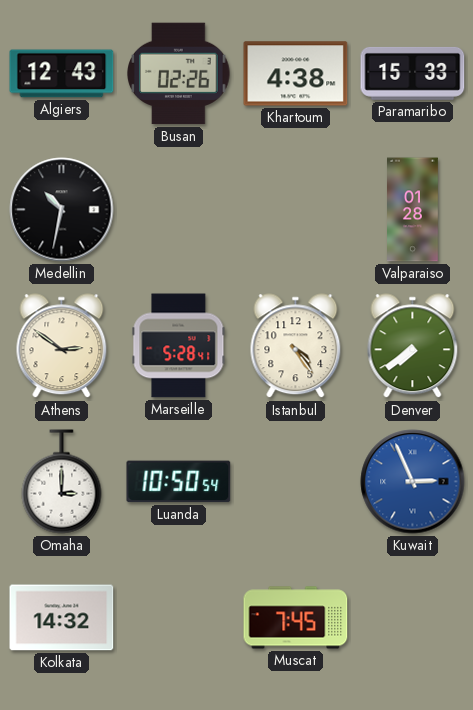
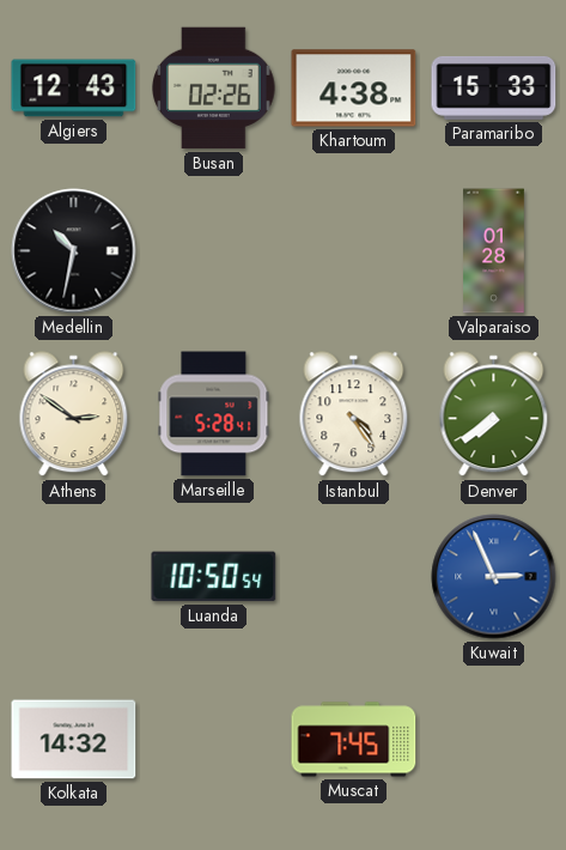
Omaha: 3:00 -> none (62, 482)
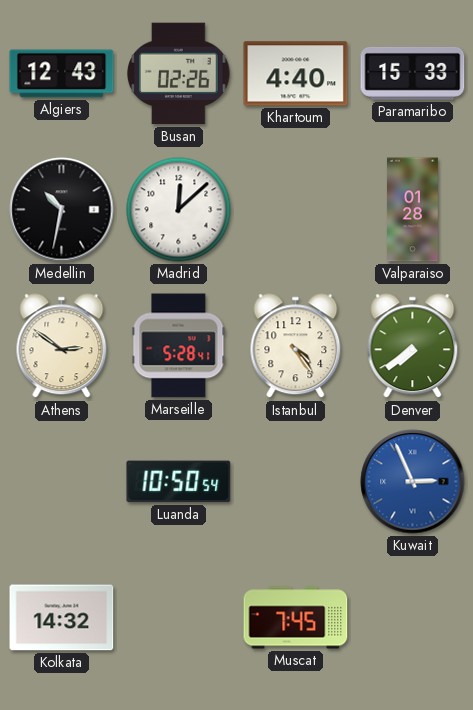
Khartoum: 4:38 -> 4:40 (296, 74)
Madrid: none -> 12:08 (179, 210)
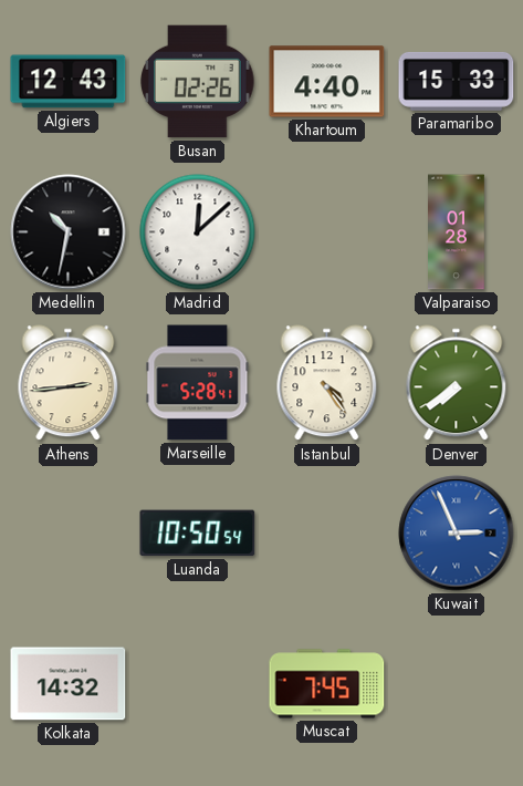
Athens: 2:51 -> 2:44 (69, 383)
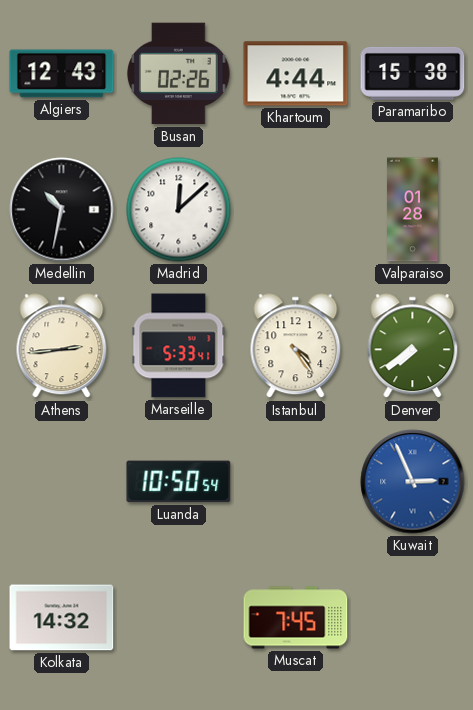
Khartoum: 4:40 -> 4:44 (296, 74)
Paramaribo: 15:33 -> 15:38 (413, 73)
Marseille: 5:28 -> 5:33 (179, 346)
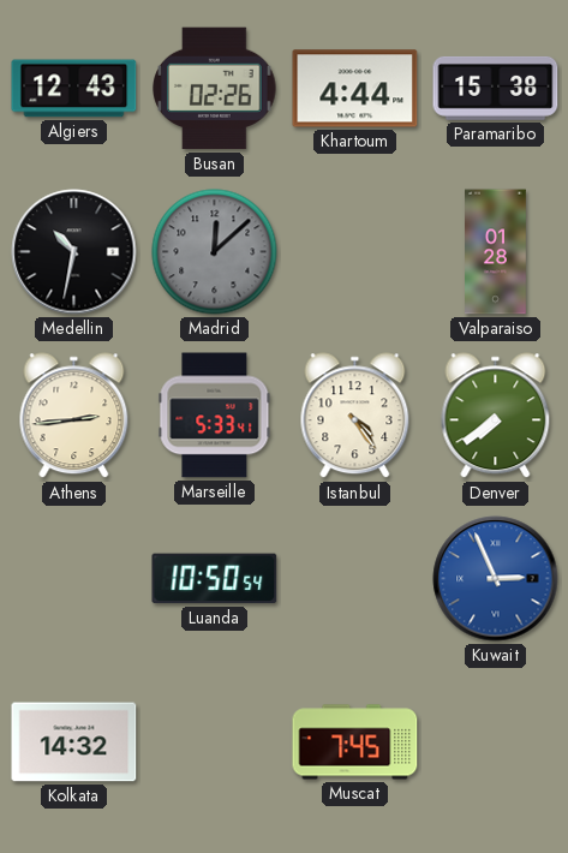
Madrid dial: white -> grey (215, 252)
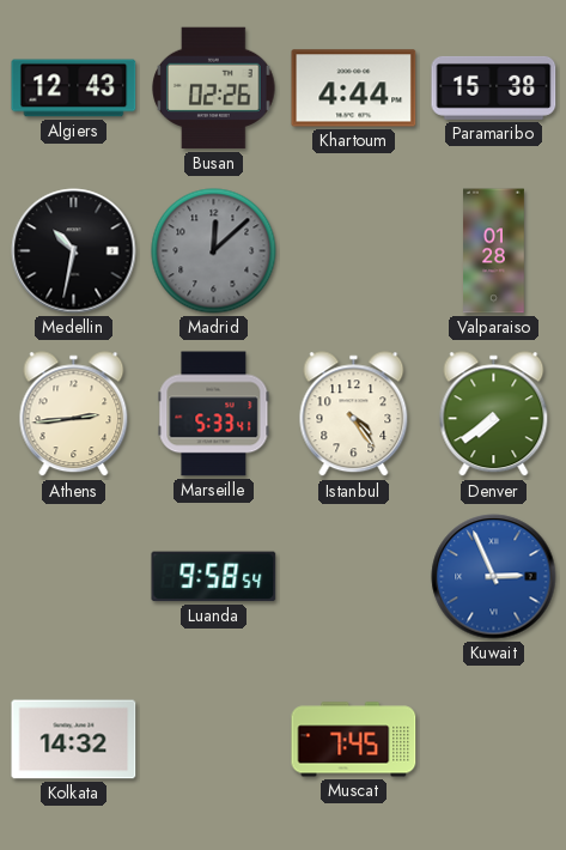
Luanda: 10:50 -> 9:58 (214, 577)
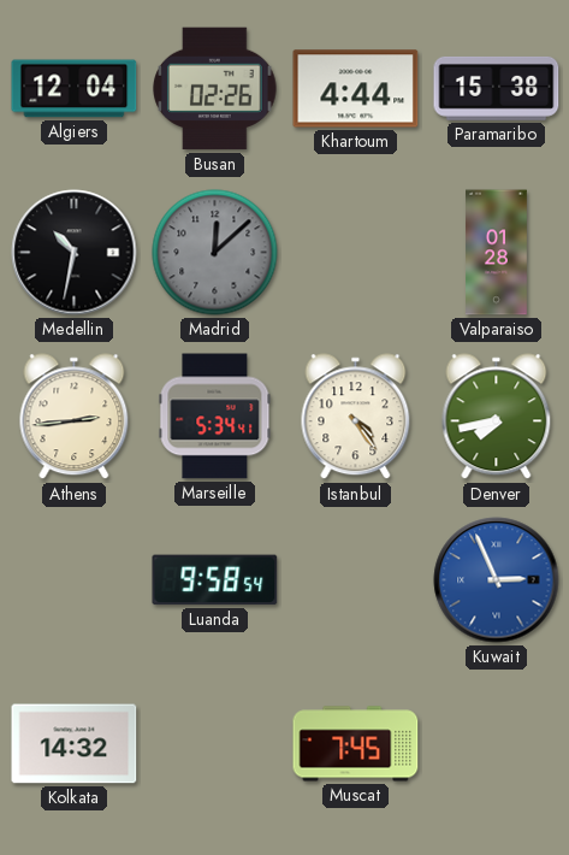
Algiers: 12:43 -> 12:04 (75, 89)
Marseille: 5:33 -> 5:34 (215, 417)
Denver: 7:39 -> 7:43 (497, 417)
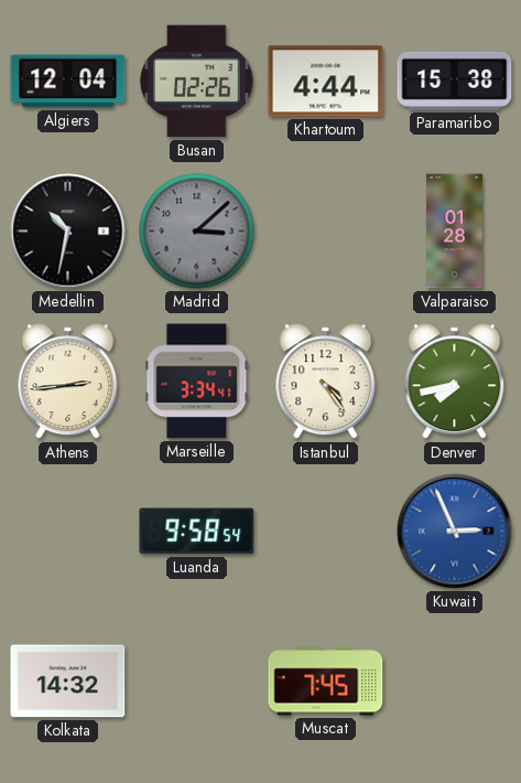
Madrid: 12:08 -> 3:08 (197, 232)
Marseille: 5:34 -> 3:34 (197, 382)
